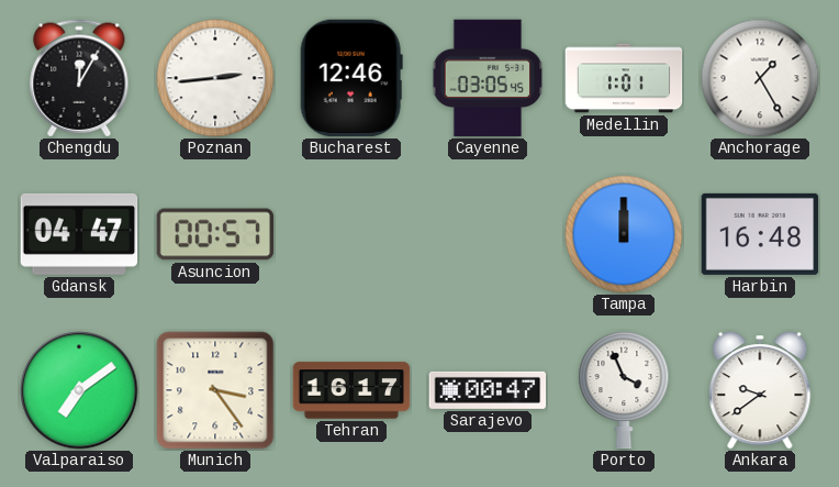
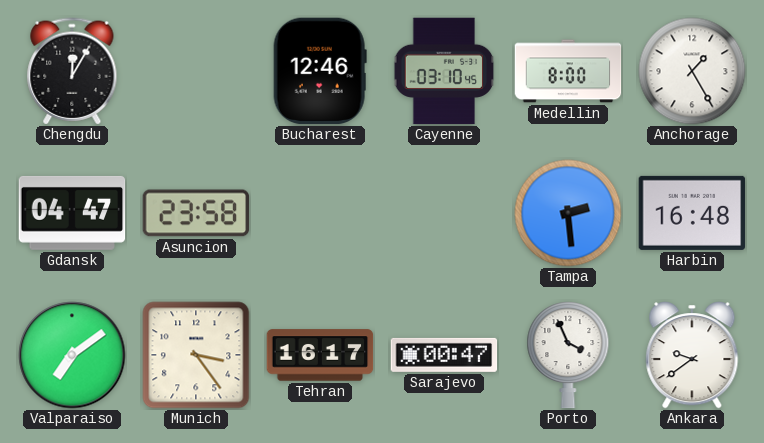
Poznan: 2:44 -> none (215, 78)
Cayenne: 03:05 -> 03:10 (444, 71)
Medellin: 1:01 -> 8:00 (568, 71)
Asuncion: 00:57 -> 23:58 (196, 213)
Tampa: 12:00 -> 2:29 (568, 213)
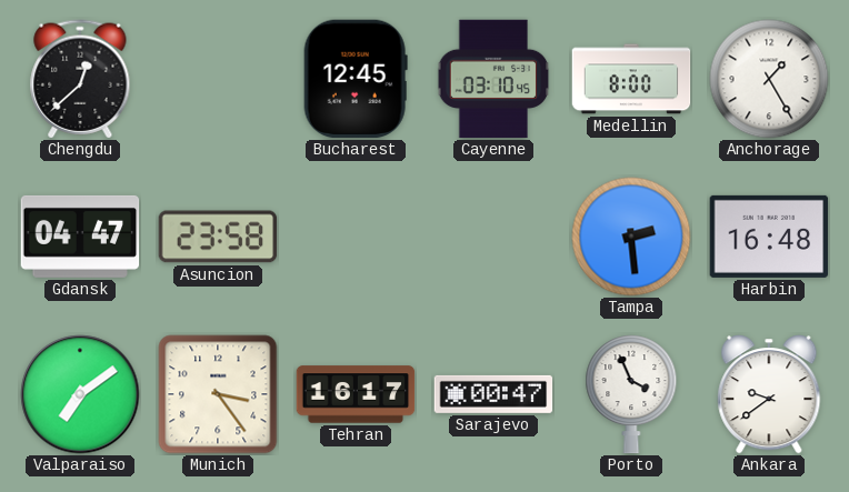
Chengdu: 12:05 -> 12:38 (80, 79)
Bucharest: 12:46 -> 12:45 (356, 79)
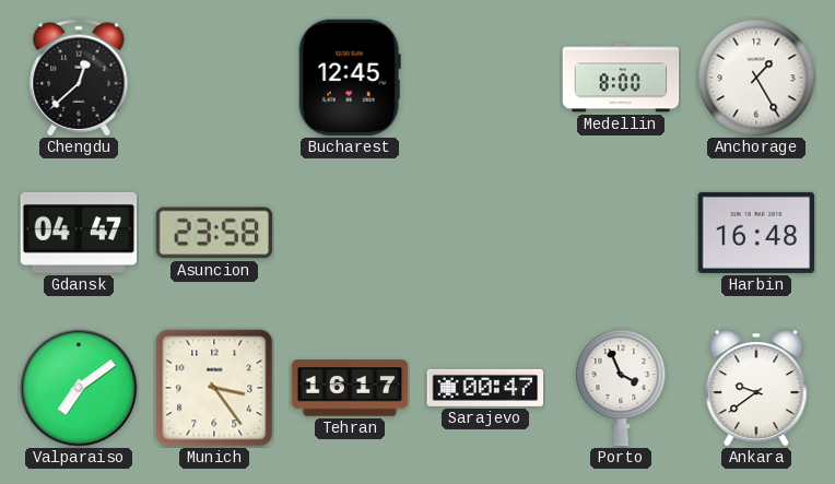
Cayenne: 03:10 -> none (493, 79)
Tampa: 2:29 -> none (631, 237)
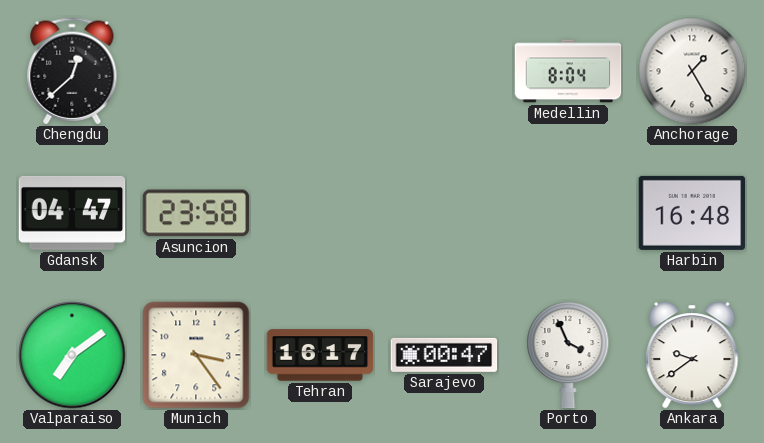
Bucharest: 12:45 -> none (350, 78)
Medellin: 8:00 -> 8:04 (568, 71)
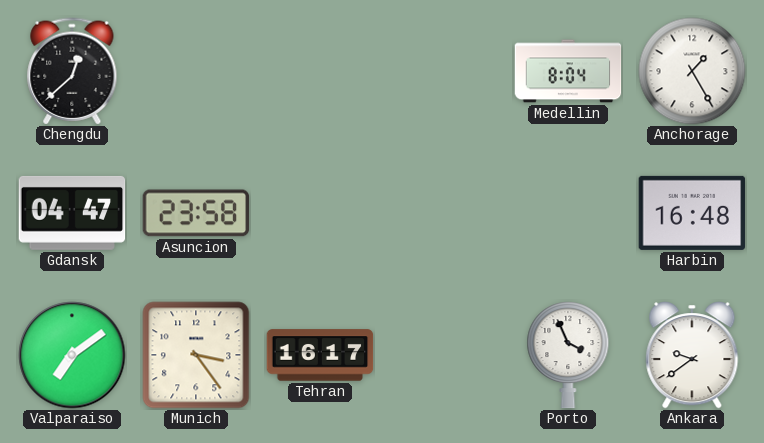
Sarajevo: 00:47 -> none (444, 355)
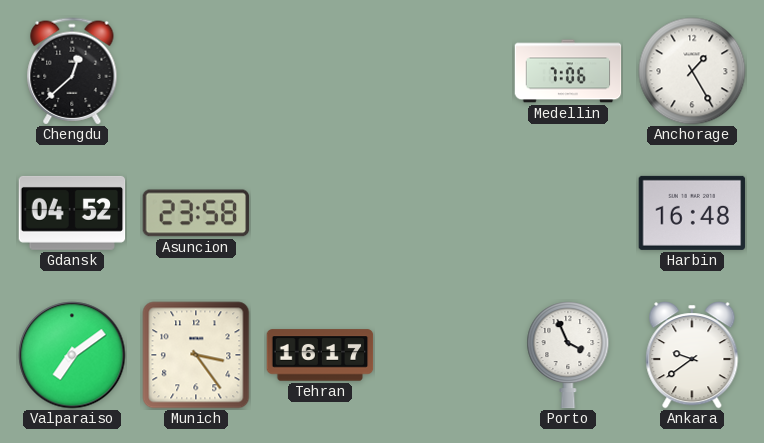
Medellin: 8:04 -> 7:06 (568, 71)
Gdansk: 04:47 -> 04:52 (72, 213)
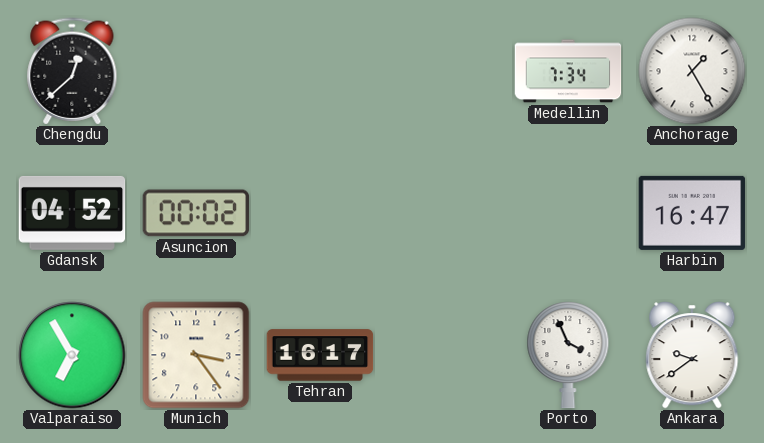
Medellin: 7:06 -> 7:34 (568, 71)
Asuncion: 23:58 -> 00:02 (196, 213)
Harbin: 16:48 -> 16:47 (692, 213)
Valparaiso: 7:09 -> 6:55 (72, 355)
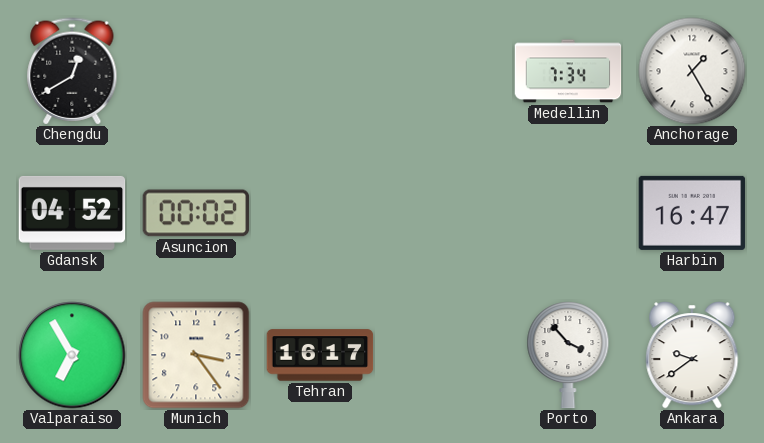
Chengdu: 12:38 -> 12:40 (72, 71)
Porto: 3:56 -> 3:53 (568, 355)
